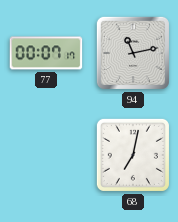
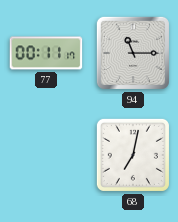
77: 00:07 -> 00:11 (46, 53)
94: 11:13 -> 11:15 (133, 53)
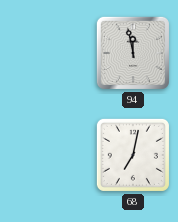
77: 00:11 -> none (46, 53)
94: 11:15 -> 11:58 (133, 53)
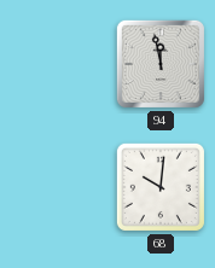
68: 7:02 -> 10:01 (161, 187)
